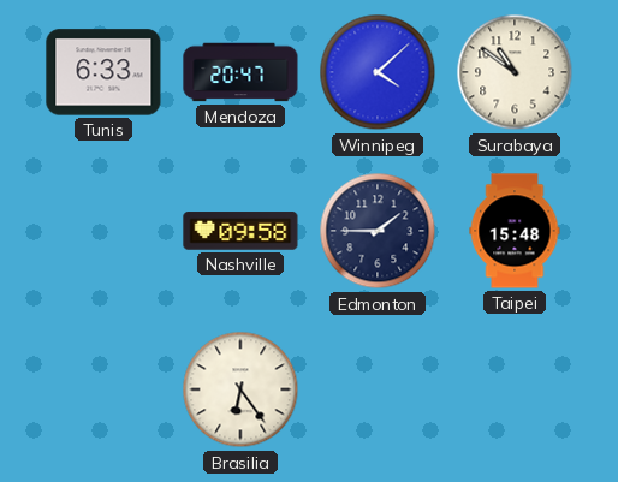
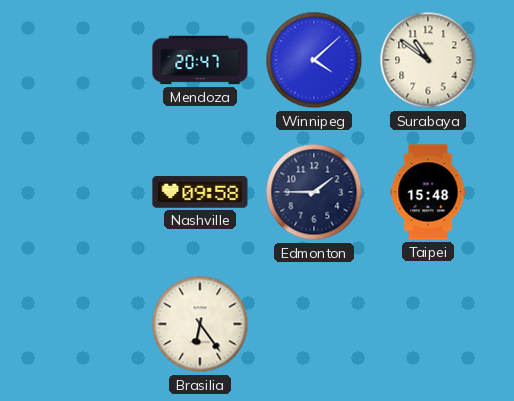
Tunis: 6:33 -> none (103, 72)
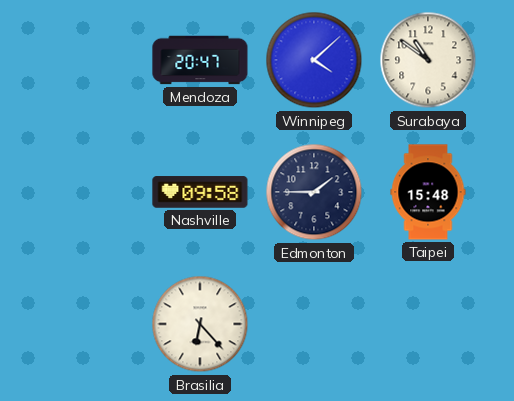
Brasilia: 6:24 -> 6:23 (200, 324)
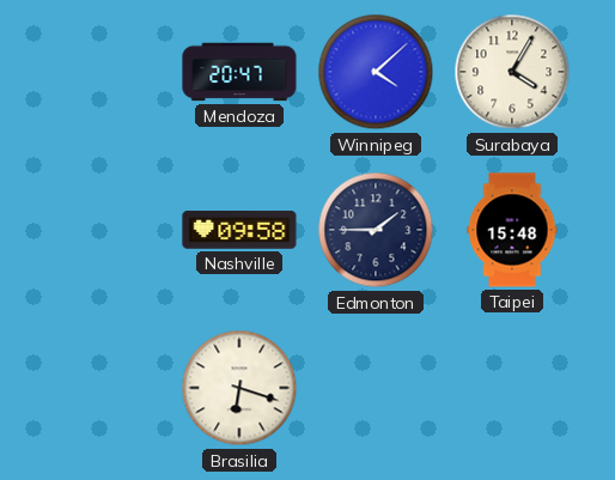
Surabaya: 10:51 -> 4:05 (512, 72)
Brasilia: 6:23 -> 6:18 (239, 388)
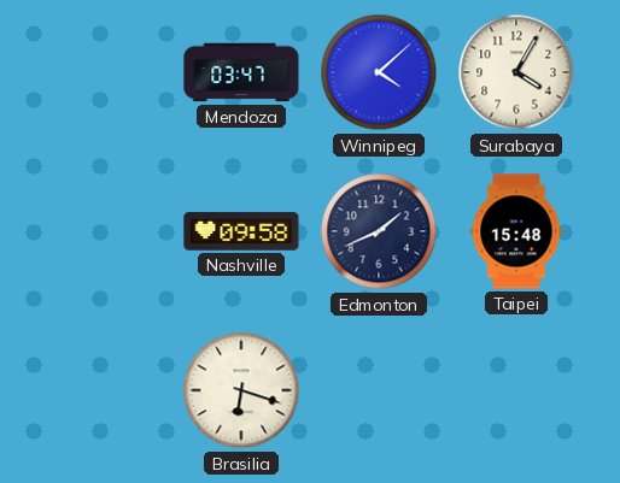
Mendoza: 20:47 -> 03:47 (241, 72)
Edmonton: 1:45 -> 1:41 (379, 231)
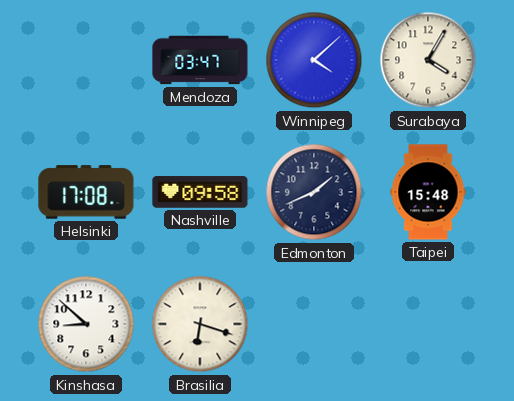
Helsinki: none -> 17:08 (86, 192)
Kinshasa: none -> 8:52 (86, 324)
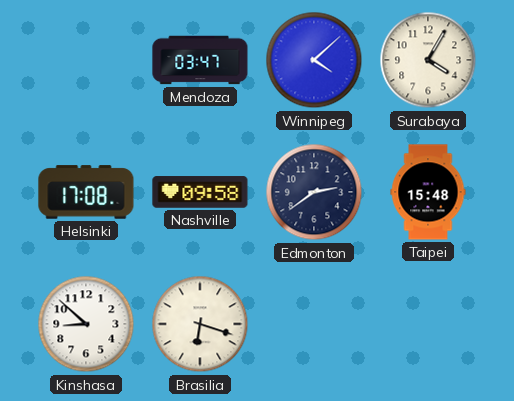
Edmonton: 1:41 -> 2:39 (314, 192)
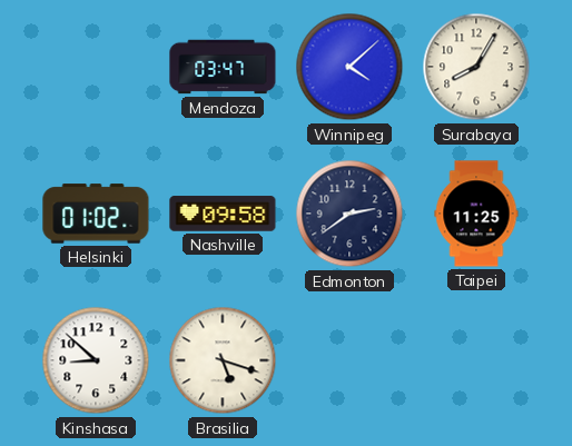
Surabaya: 4:05 -> 8:05 (476, 67)
Helsinki: 17:08 -> 01:02 (96, 214)
Taipei: 15:48 -> 11:25 (476, 214)
Brasilia: 6:18 -> 5:18 (223, 360)
